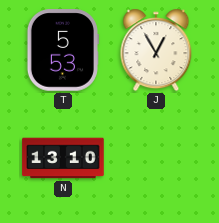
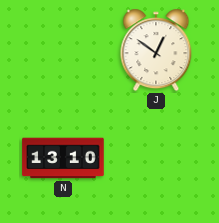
T: 5:53 -> none (62, 50)
J: 12:55 -> 12:51 (156, 50)
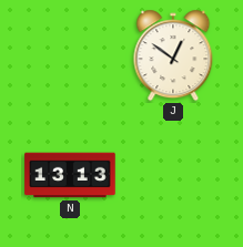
N: 13:10 -> 13:13 (70, 175)
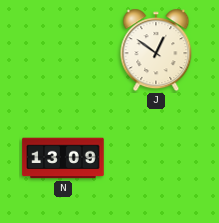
N: 13:13 -> 13:09 (63, 158)
